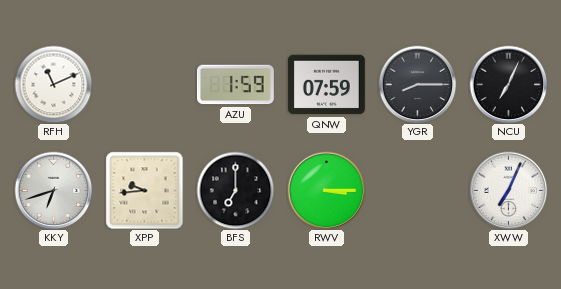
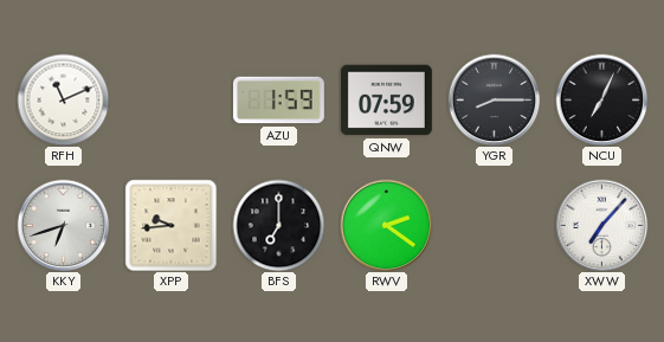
RWV: 3:15 -> 2:21 (386, 225)
XWW: 7:04 -> 7:07 (601, 225)
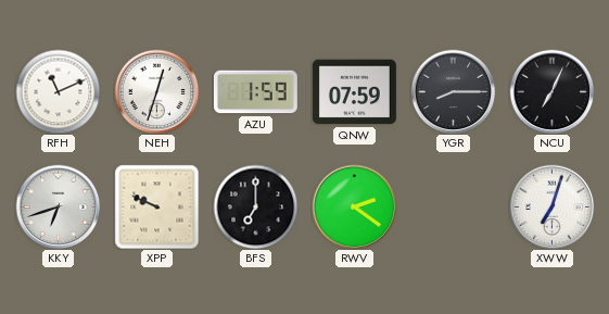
NEH: none -> 12:33 (156, 91)
XPP: 9:44 -> 9:49 (156, 206)
XWW: 7:07 -> 7:03 (551, 206)
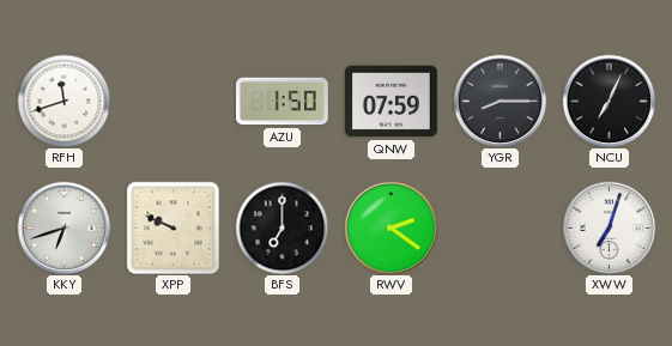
RFH: 11:11 -> 11:42 (63, 101)
NEH: 12:33 -> none (156, 91)
AZU: 1:59 -> 1:50 (283, 102)
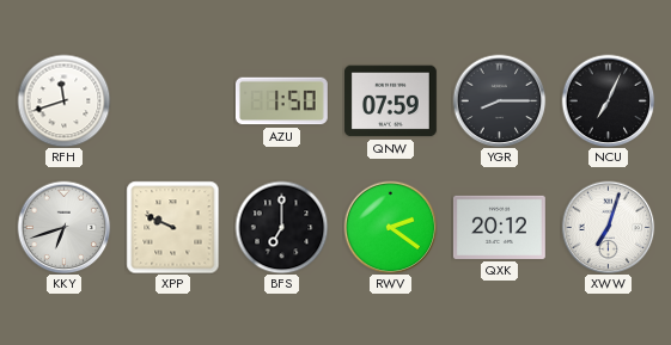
QXK: none -> 20:12 (499, 227)
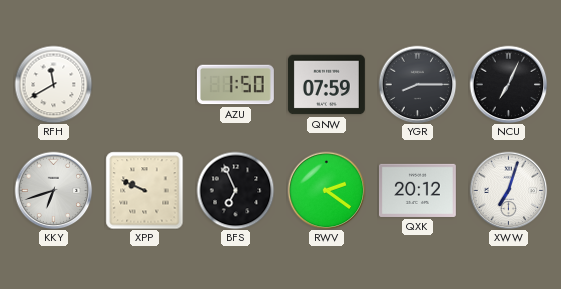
RFH: 11:42 -> 11:40 (53, 84)
BFS: 7:00 -> 6:56 (235, 190)
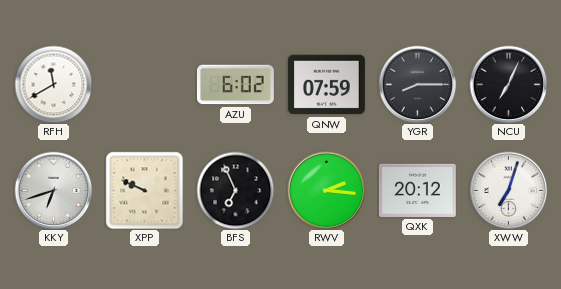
AZU: 1:50 -> 6:02 (236, 85)
RWV: 2:21 -> 2:16 (326, 190)
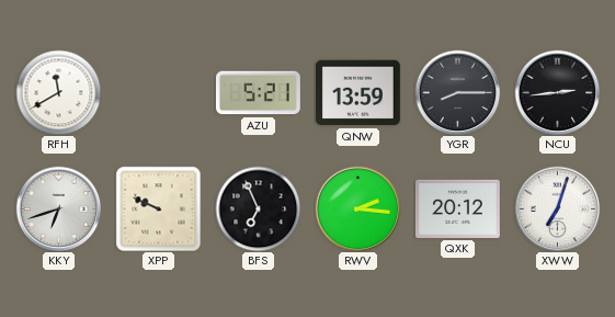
AZU: 6:02 -> 5:21 (259, 93)
QNW: 07:59 -> 13:59 (357, 93)
NCU: 7:04 -> 2:44 (557, 92)
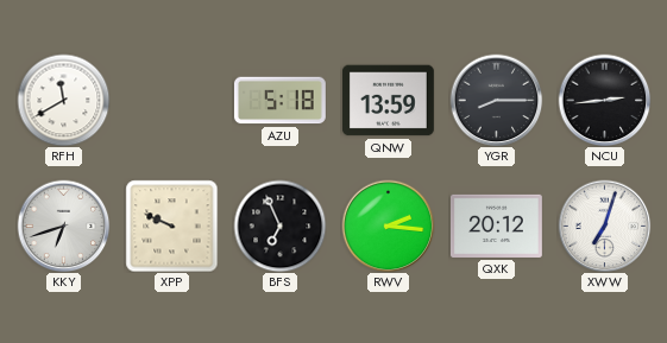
AZU: 5:21 -> 5:18 (281, 101)
